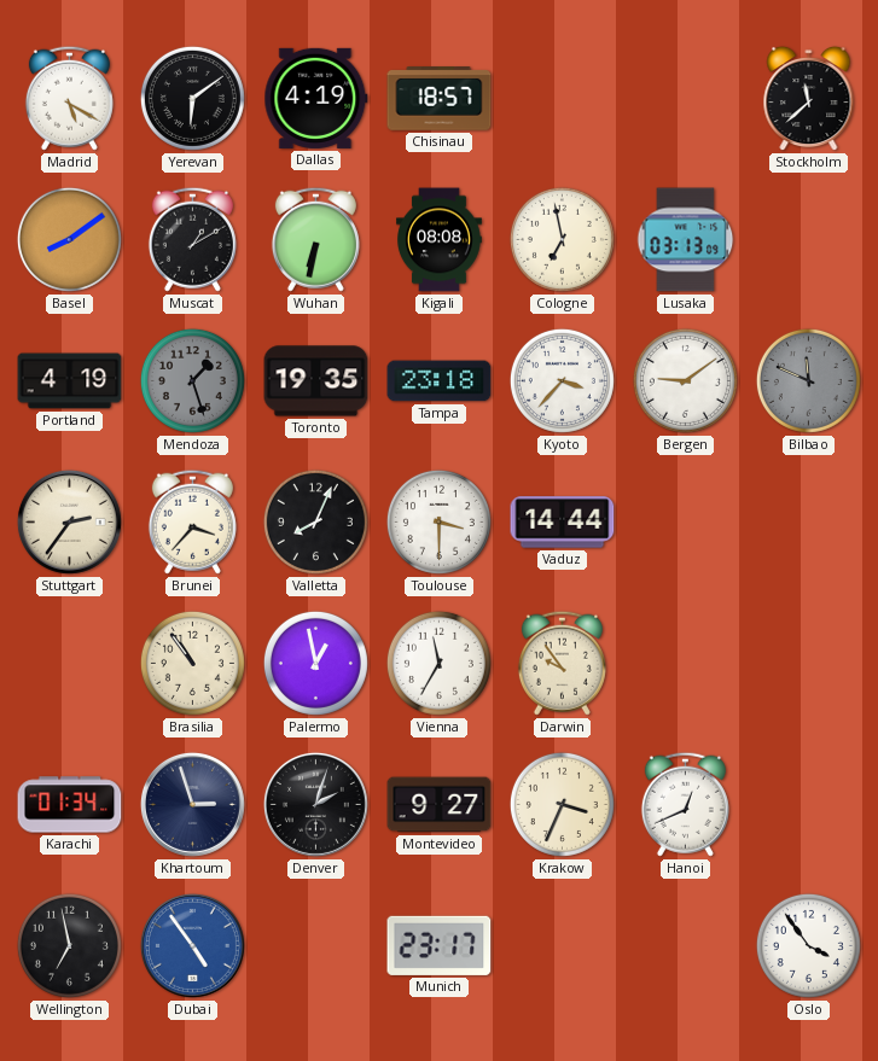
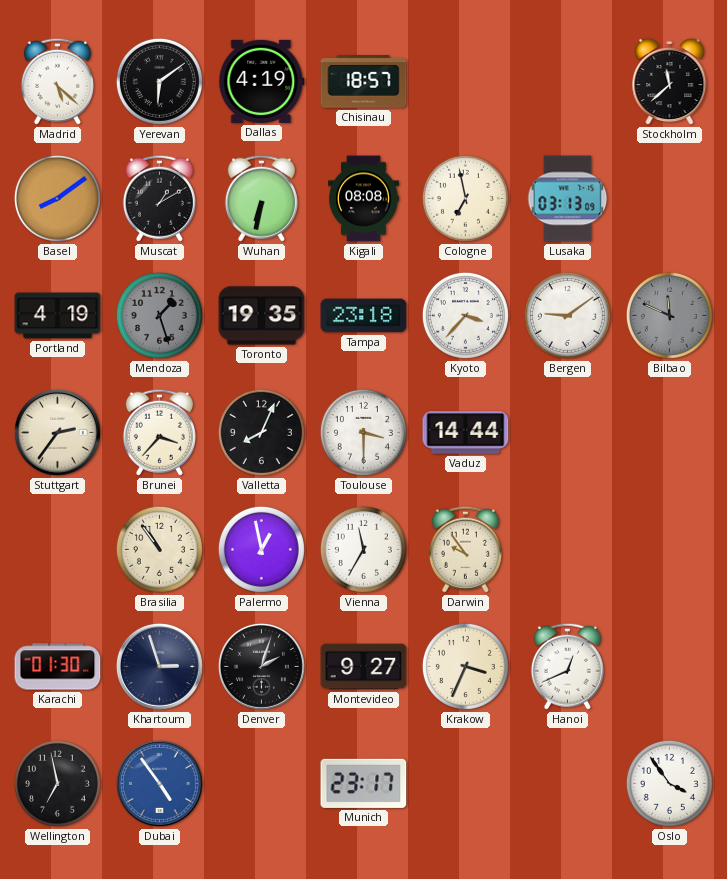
Madrid: 5:20 -> 5:22 (57, 81)
Karachi: 01:34 -> 01:30 (58, 667)
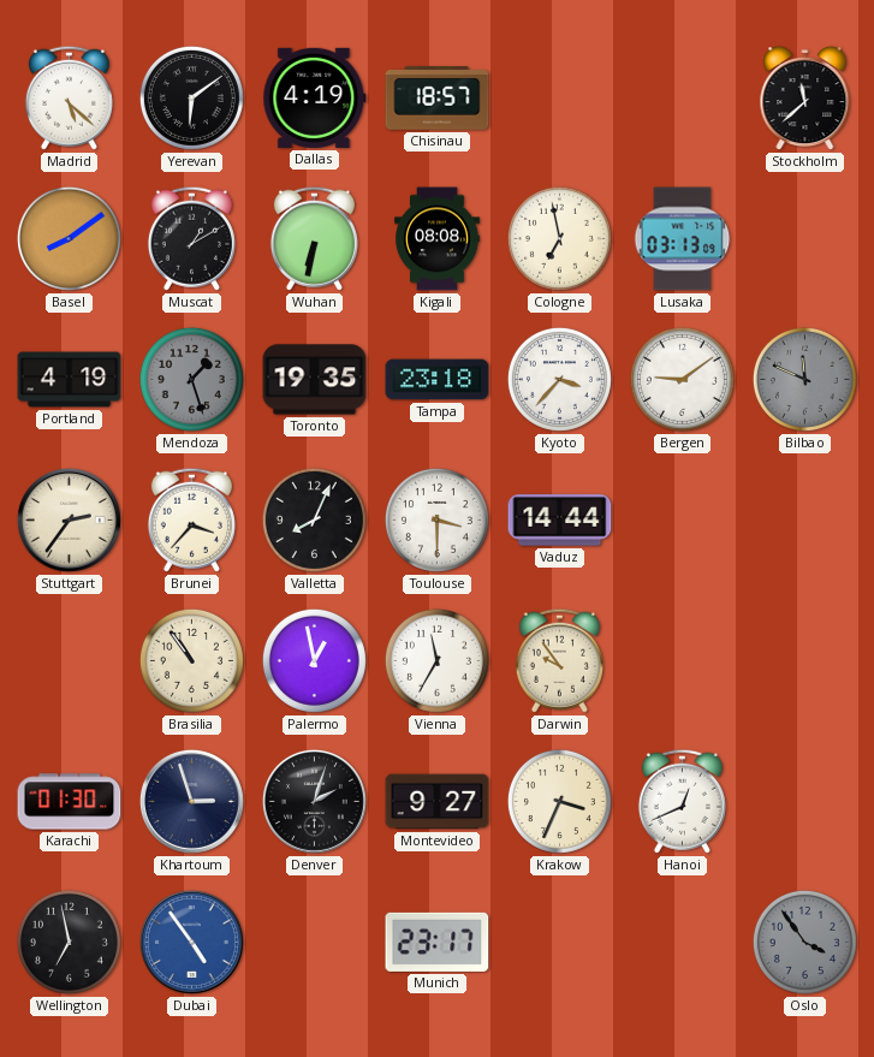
Oslo dial: white -> grey (804, 942)
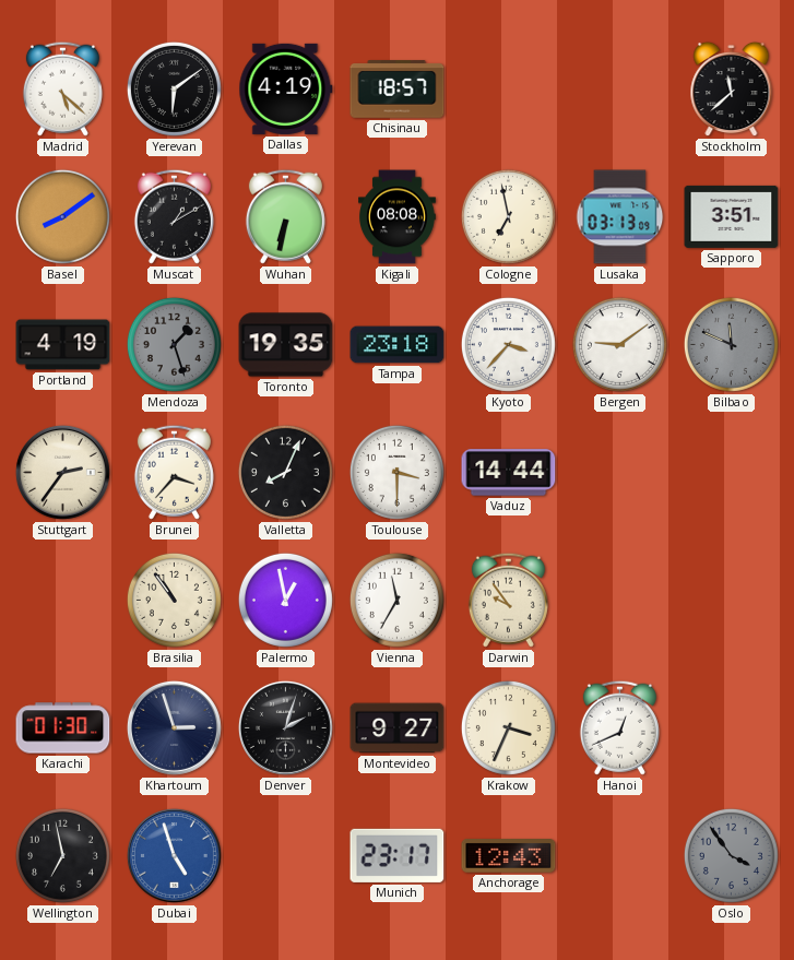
Sapporo: none -> 3:51 (732, 216)
Dubai: 4:54 -> 4:57 (174, 855)
Anchorage: none -> 12:43 (509, 856)
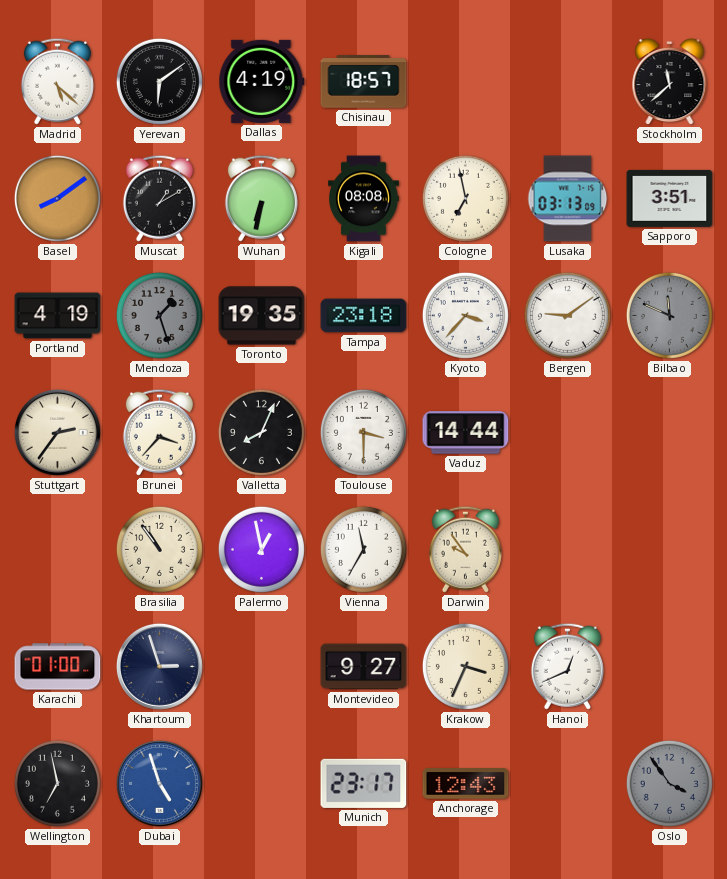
Karachi: 01:30 -> 01:00 (58, 667)
Denver: 2:03 -> none (285, 727)
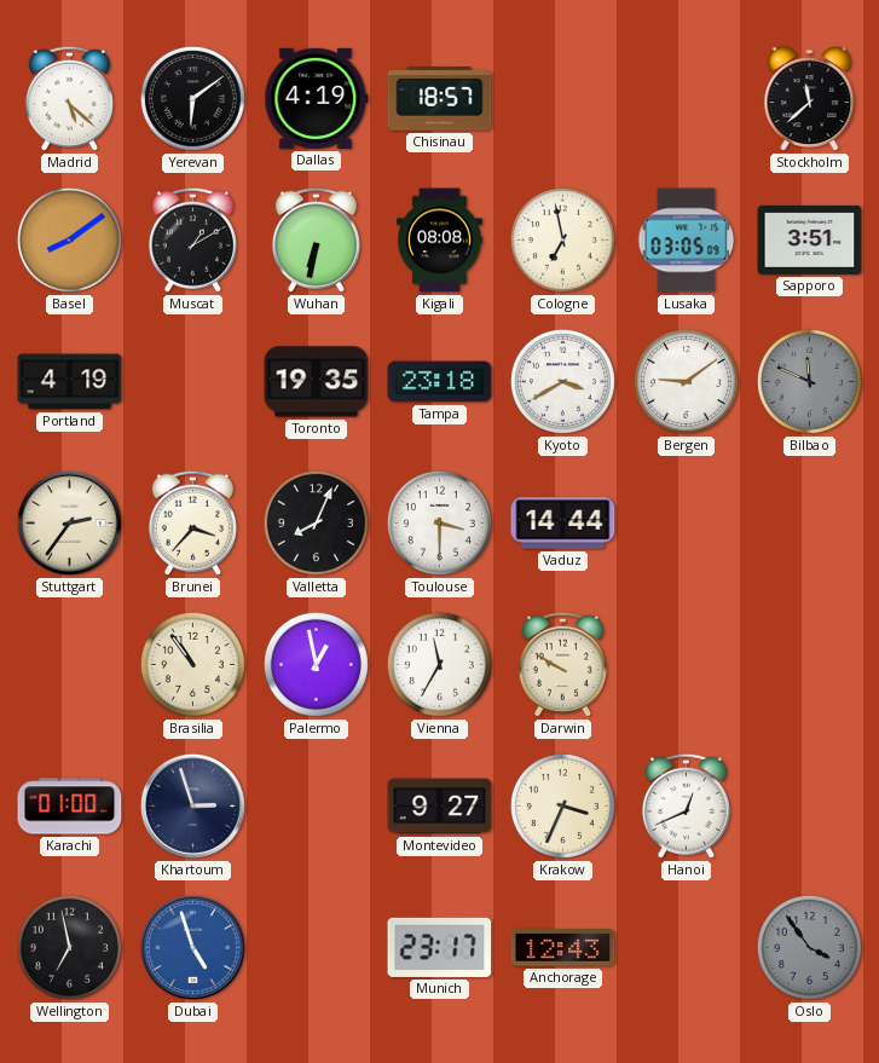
Lusaka: 03:13 -> 03:05 (687, 241)
Mendoza: 1:27 -> none (159, 315)
Kyoto: 3:37 -> 3:40 (562, 381)
Darwin: 9:54 -> 9:50 (562, 664)
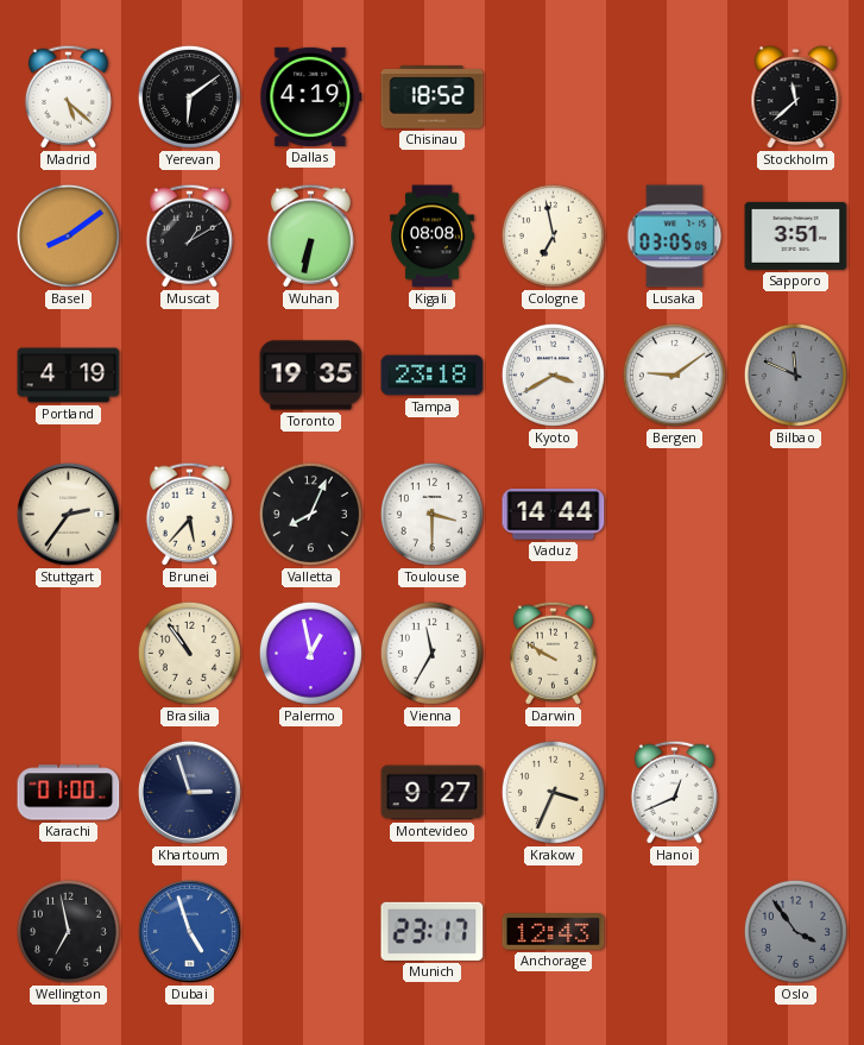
Chisinau: 18:57 -> 18:52 (433, 97)
Brunei: 3:37 -> 5:37 (189, 514)
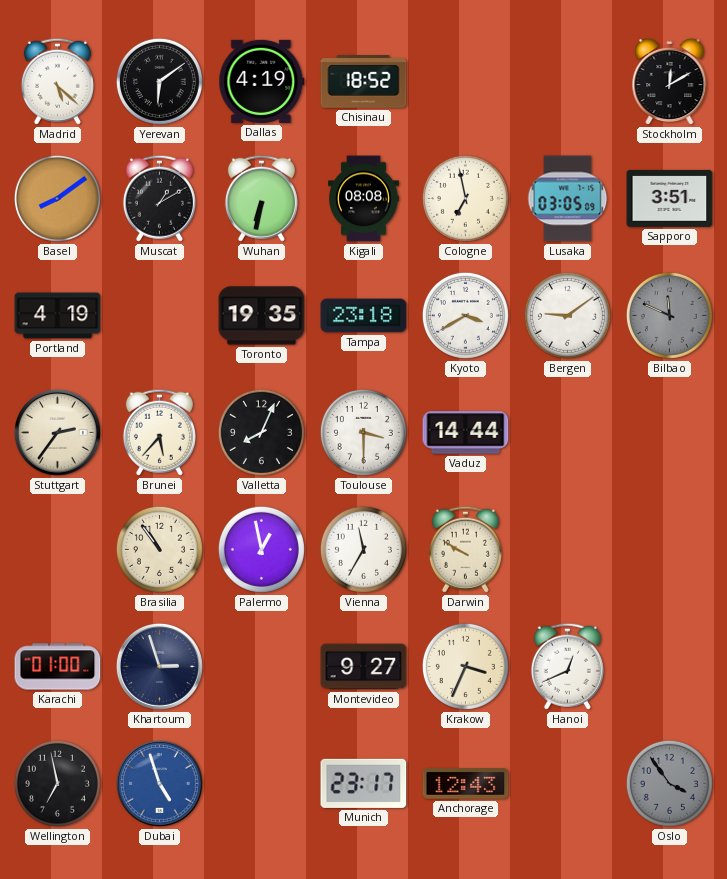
Stockholm: 11:38 -> 12:10 (670, 82)
